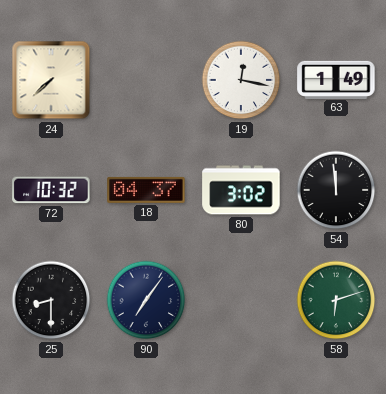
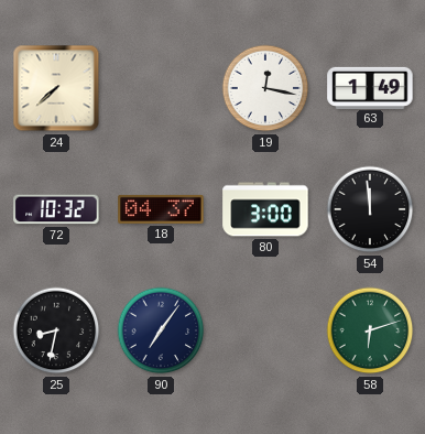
80: 3:02 -> 3:00 (265, 209)
25: 8:30 -> 8:32 (56, 330)
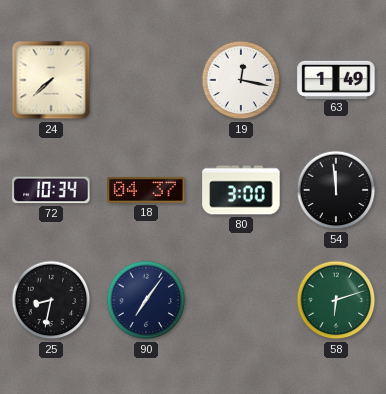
72: 10:32 -> 10:34 (51, 190)
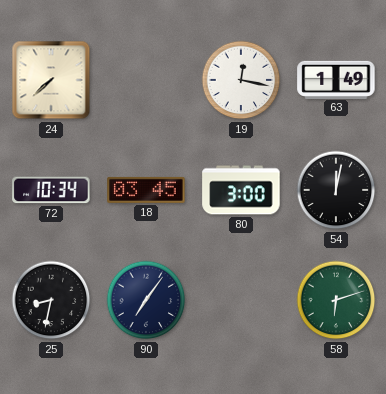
18: 04:37 -> 03:45 (146, 190)
54: 11:59 -> 12:02 (336, 190)
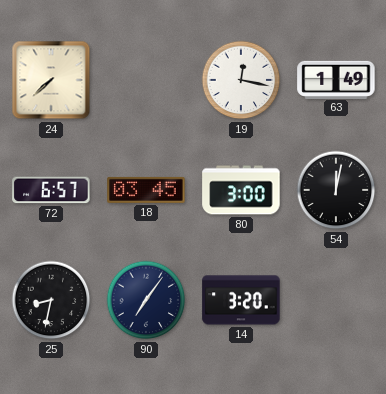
72: 10:34 -> 6:57 (51, 190)
14: none -> 3:20 (241, 300)
58: 6:12 -> none (336, 300)
